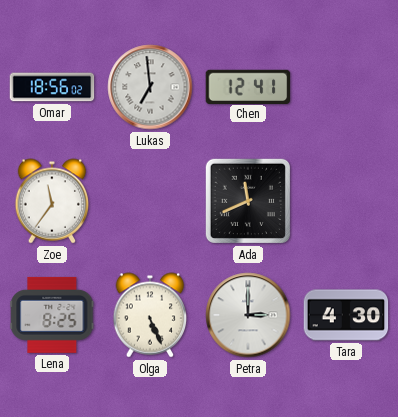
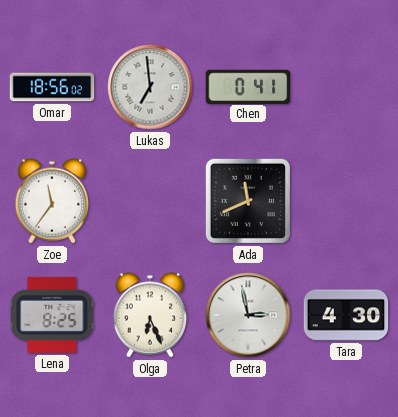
Chen: 12:41 -> 0:41 (248, 86)
Olga: 5:26 -> 6:26 (150, 315)
Petra: 3:00 -> 2:58 (248, 315)
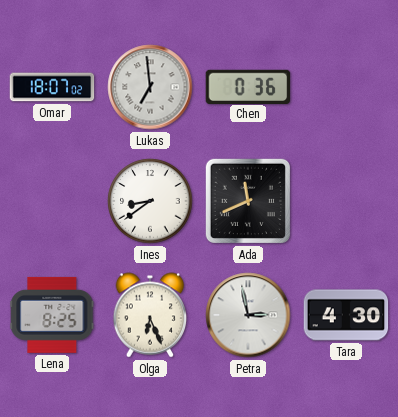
Omar: 18:56 -> 18:07 (52, 87)
Chen: 0:41 -> 0:36 (248, 86)
Zoe: 11:36 -> none (52, 201)
Ines: none -> 8:39 (150, 201)
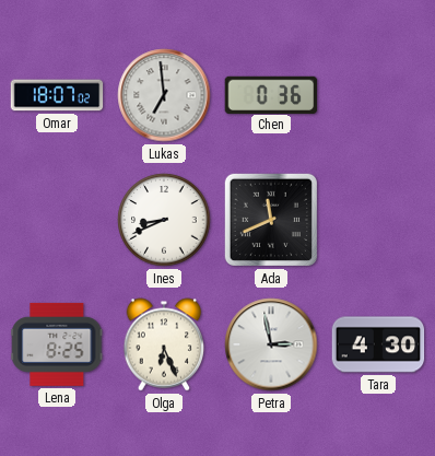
Ines: 8:39 -> 8:41 (164, 220)
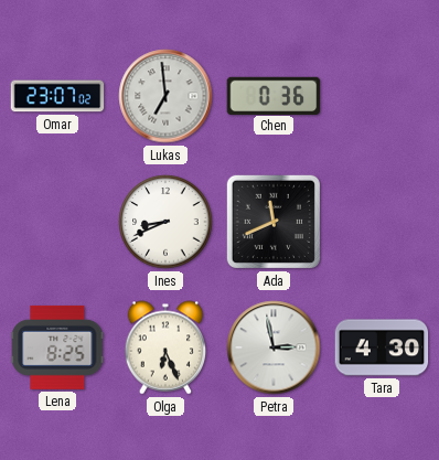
Omar: 18:07 -> 23:07 (57, 96)
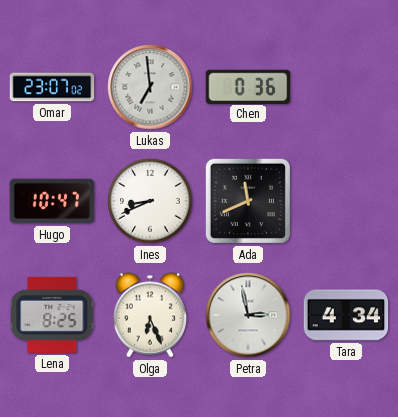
Hugo: none -> 10:47 (52, 201)
Tara: 4:30 -> 4:34 (346, 315)
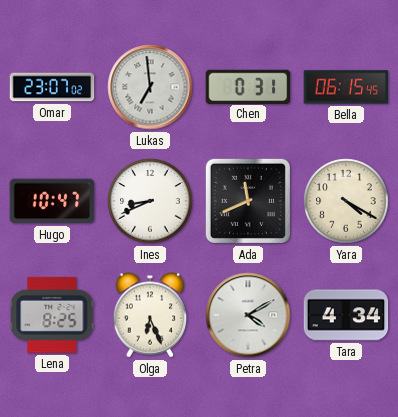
Chen: 0:36 -> 0:31 (248, 86)
Bella: none -> 06:15 (346, 87)
Yara: none -> 4:20 (346, 201)
Petra: 2:58 -> 4:10 (248, 315)
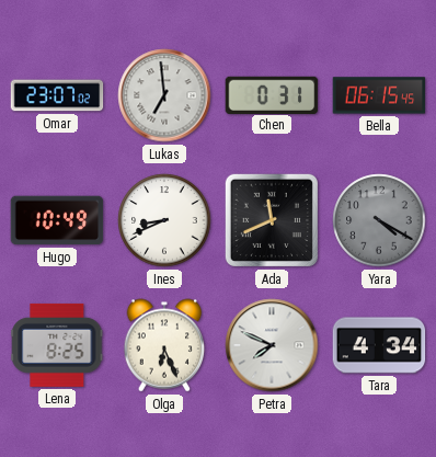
Hugo: 10:47 -> 10:49 (57, 220)
Yara dial: cream -> grey (379, 220)
Petra: 4:10 -> 7:49 (272, 345)
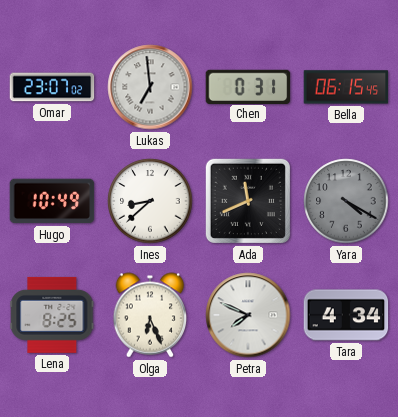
Ines: 8:41 -> 8:38 (150, 201)
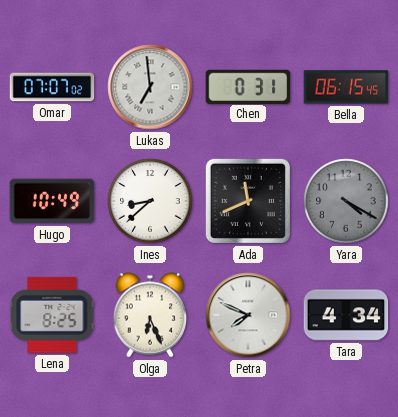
Omar: 23:07 -> 07:07 (52, 87)
